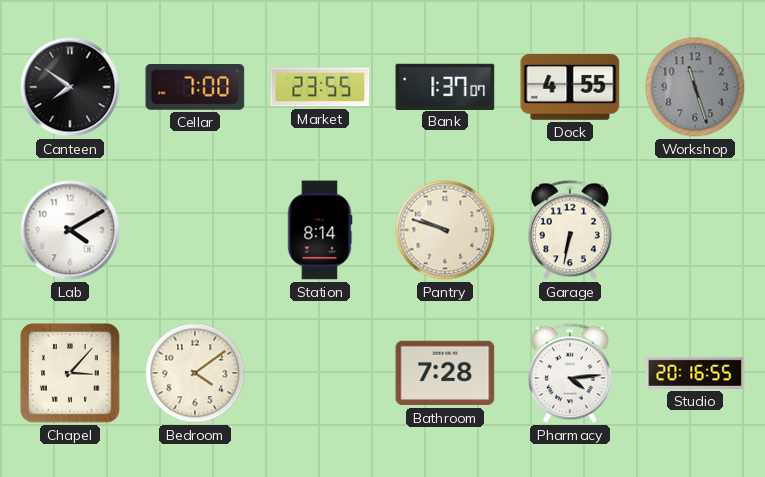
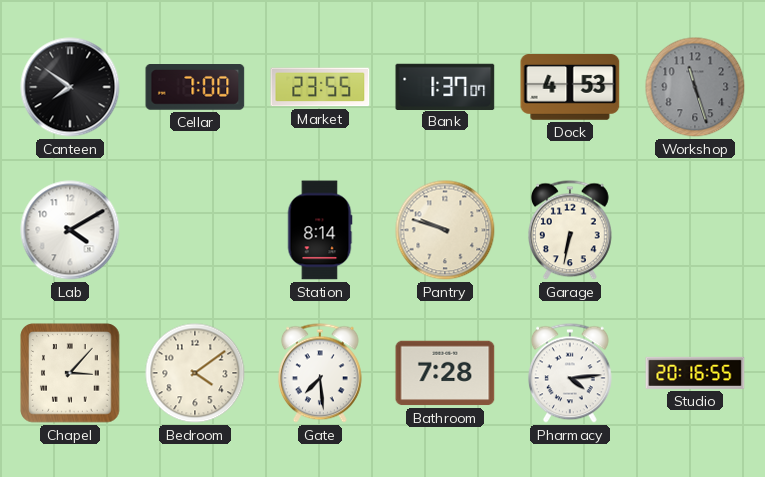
Dock: 4:55 -> 4:53 (570, 88)
Gate: none -> 7:29 (320, 373)
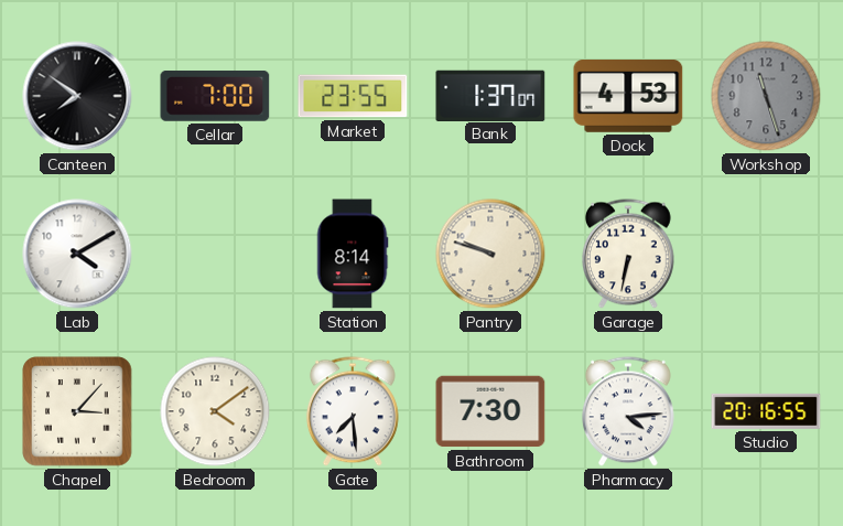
Bathroom: 7:28 -> 7:30 (490, 411)
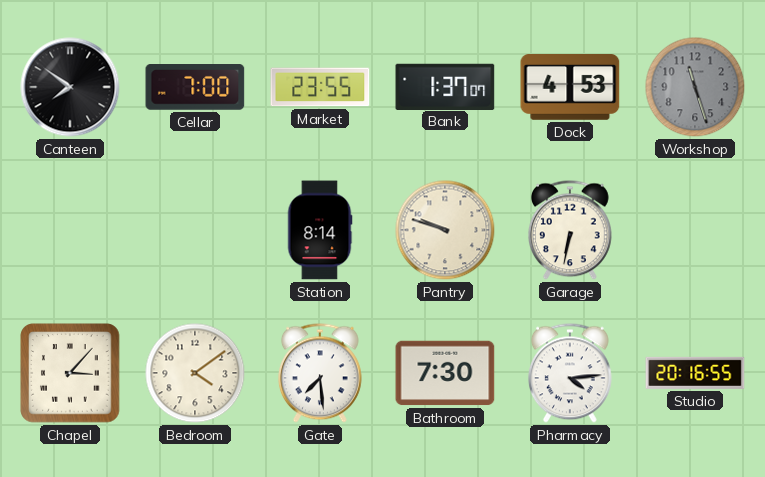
Lab: 4:10 -> none (77, 254)
